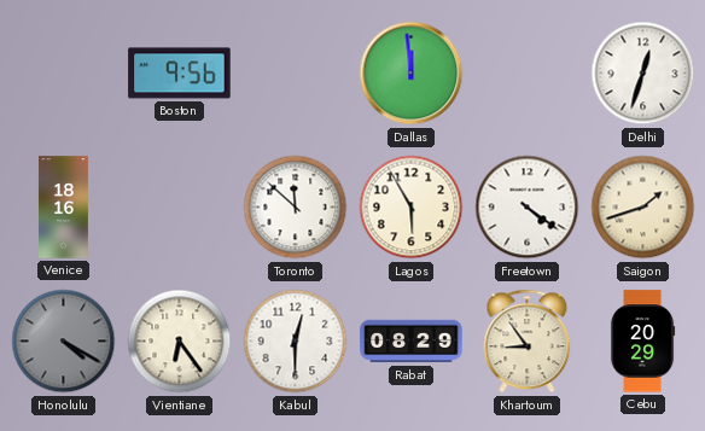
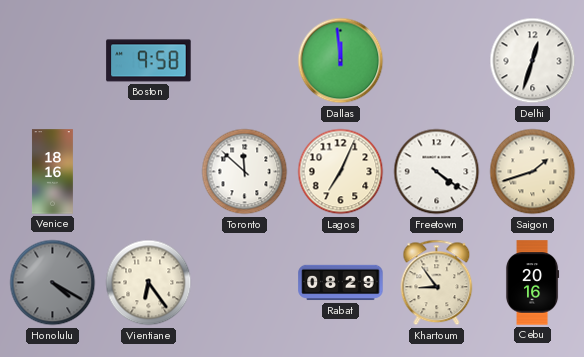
Boston: 9:56 -> 9:58 (149, 61)
Lagos: 5:55 -> 7:04 (341, 172)
Kabul: 12:30 -> none (296, 342)
Cebu: 20:29 -> 20:16 (532, 283)
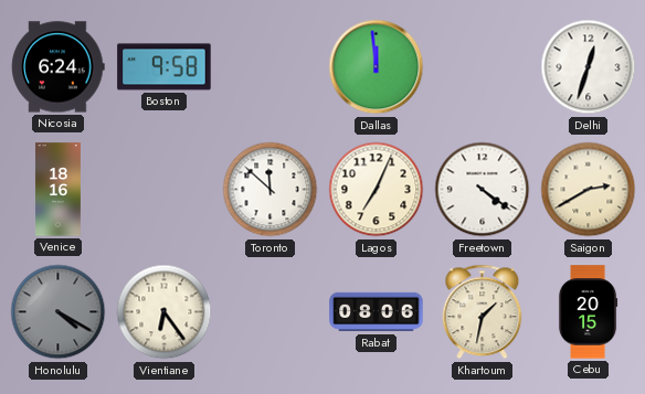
Nicosia: none -> 6:24 (59, 67)
Saigon: 1:42 -> 2:40 (589, 190)
Rabat: 08:29 -> 08:06 (377, 312)
Khartoum: 8:54 -> 1:32 (483, 312)
Cebu: 20:16 -> 20:15 (588, 312)
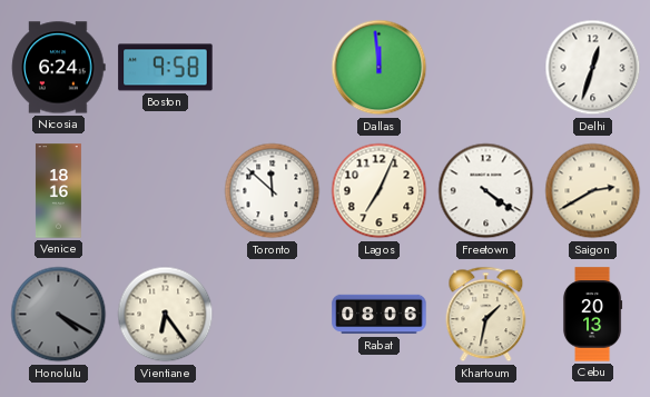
Cebu: 20:15 -> 20:13 (592, 315)
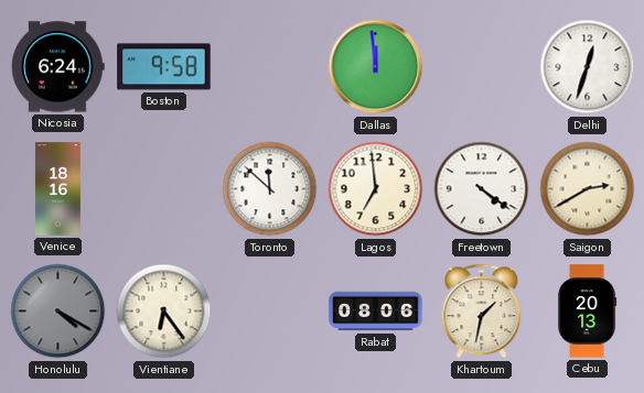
Lagos: 7:04 -> 6:59 (376, 189)
